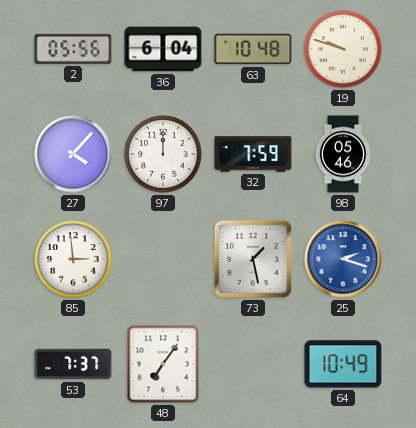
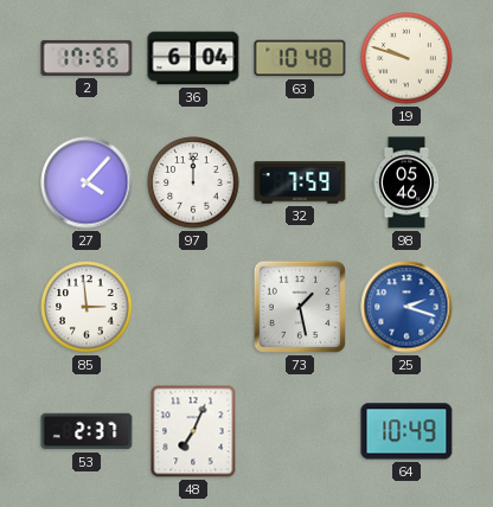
2: 05:56 -> 17:56 (87, 58)
53: 7:37 -> 2:37 (87, 431)
48: 7:06 -> 7:04 (193, 431)
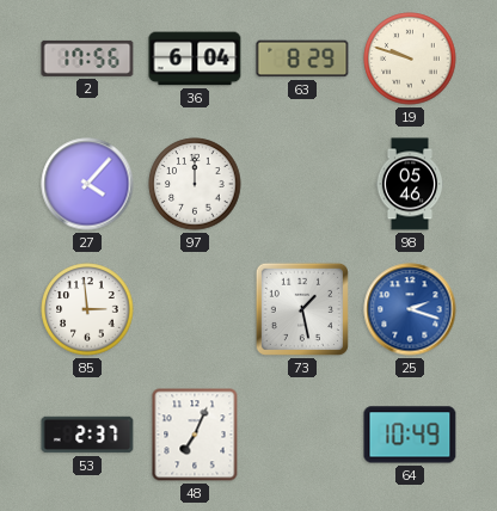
63: 10:48 -> 8:29 (302, 59)
32: 7:59 -> none (300, 182)
